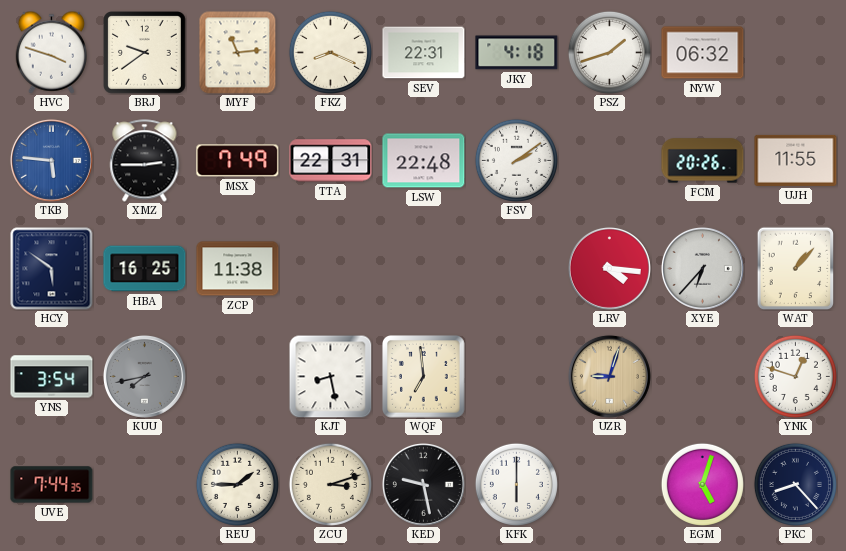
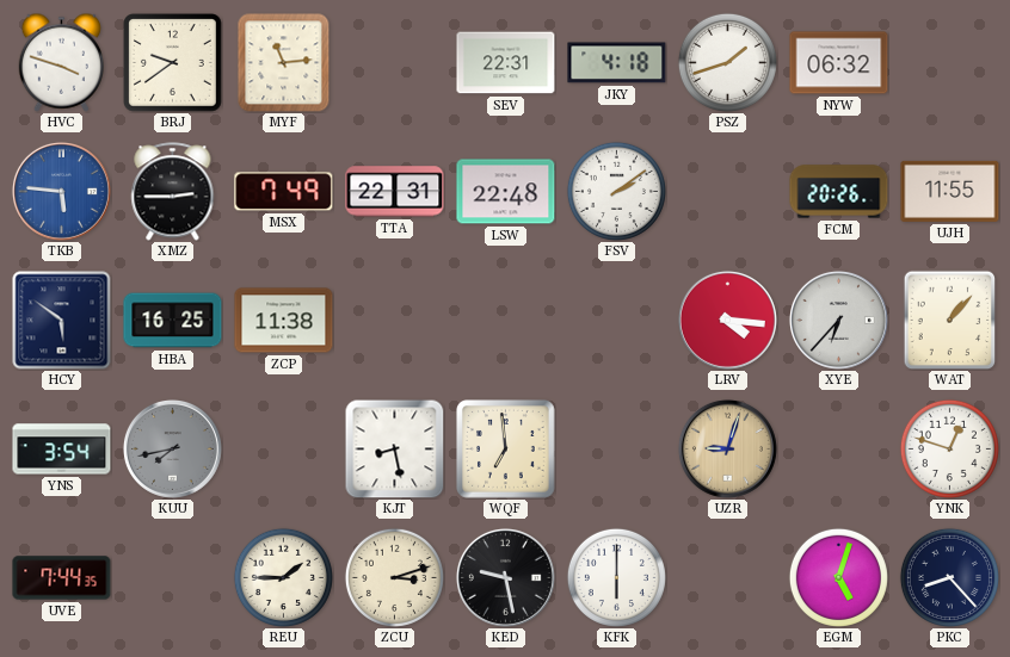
FKZ: 8:19 -> none (330, 52)
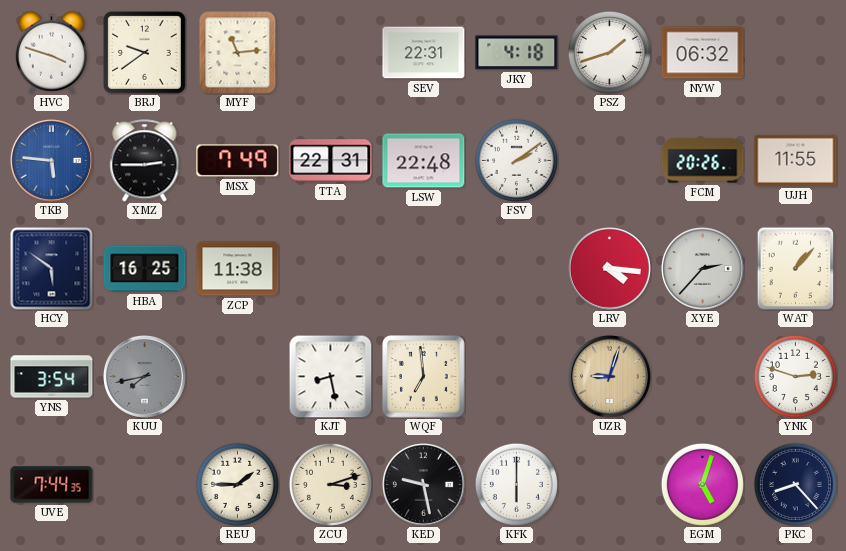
XYE: 6:37 -> 2:37 (702, 268)
YNK: 12:48 -> 2:48 (795, 376)
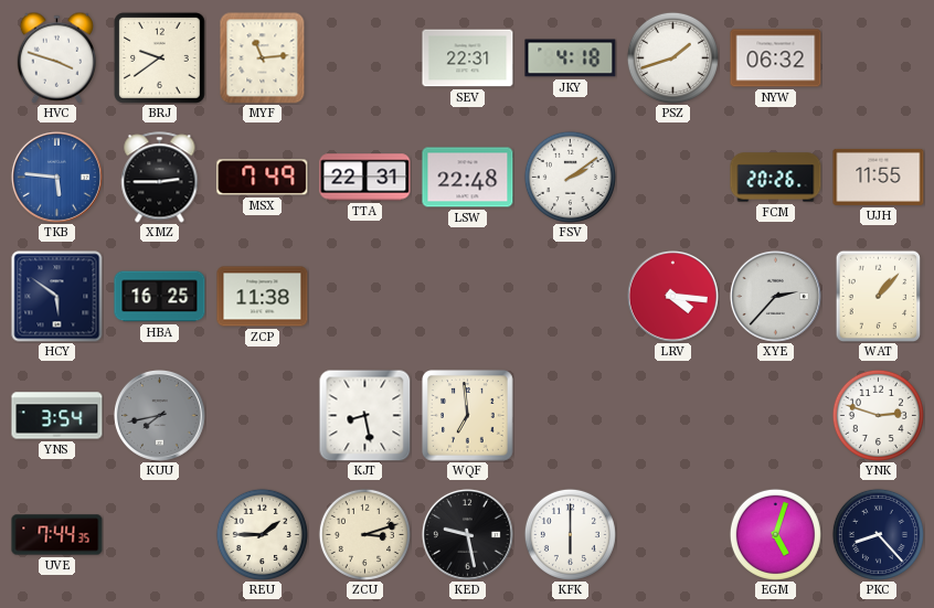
UZR: 9:03 -> none (609, 376)
